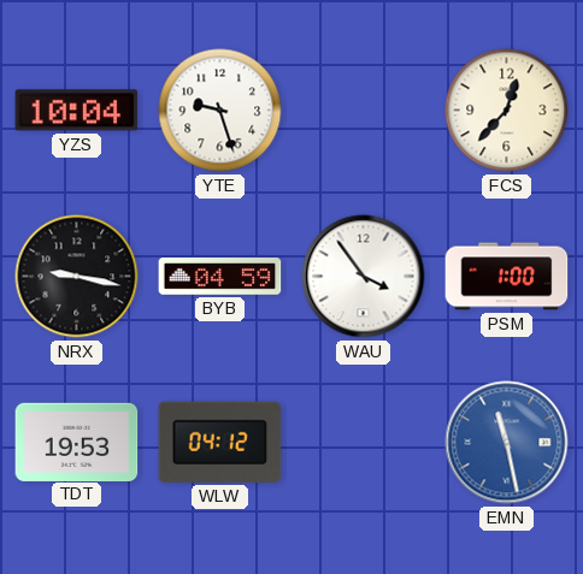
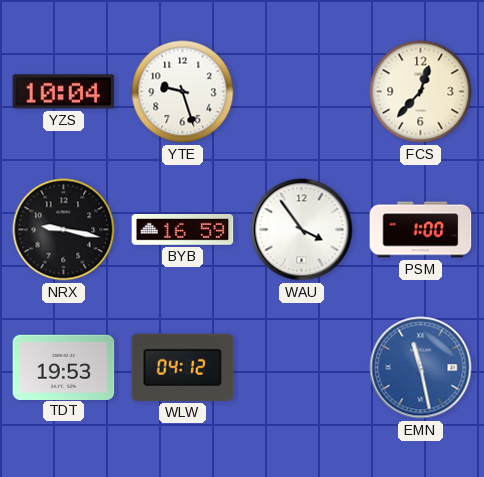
BYB: 04:59 -> 16:59 (183, 230)
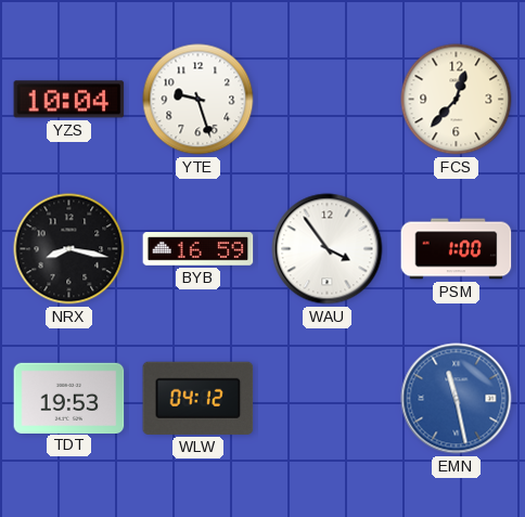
NRX: 9:17 -> 8:17 (69, 249)
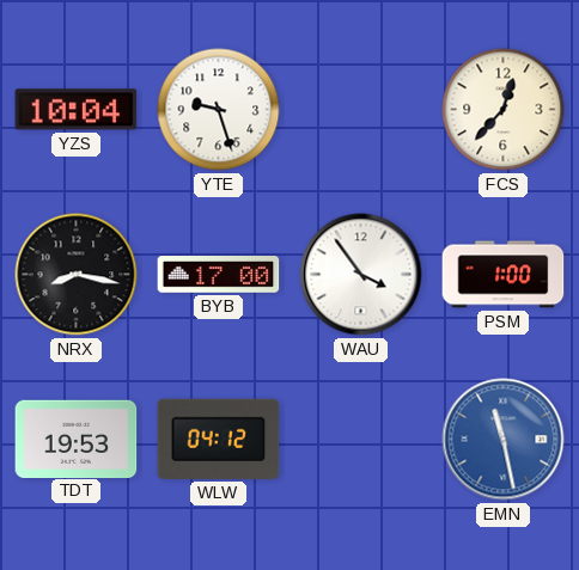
BYB: 16:59 -> 17:00 (219, 275)
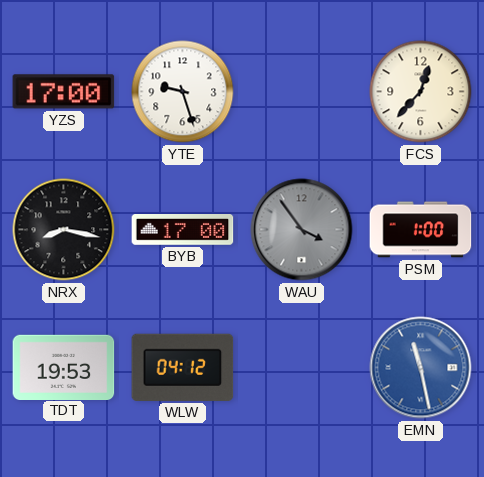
YZS: 10:04 -> 17:00 (64, 92)
WAU dial: white -> grey (302, 230)
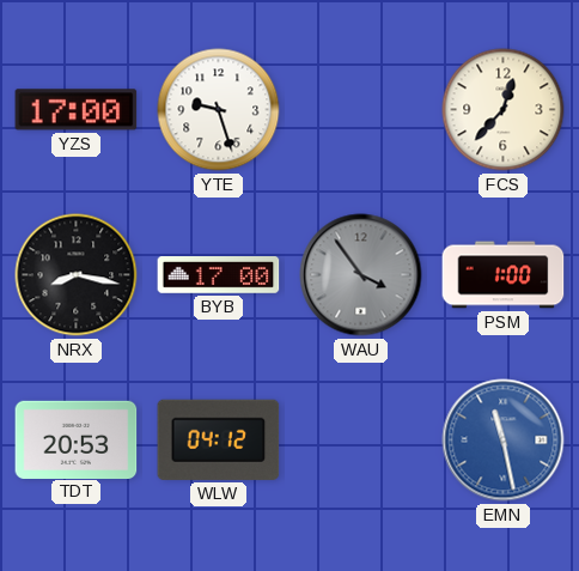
TDT: 19:53 -> 20:53 (77, 439)
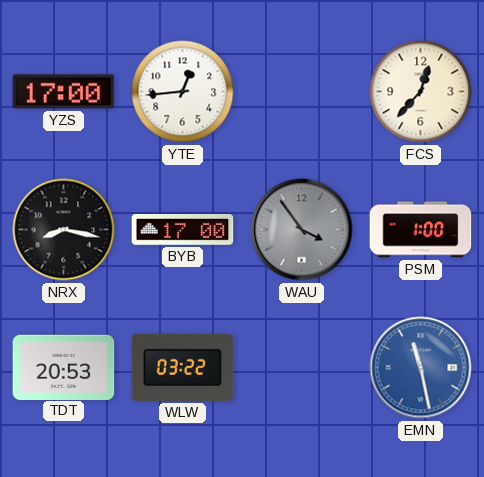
YTE: 9:27 -> 12:44 (183, 92)
WLW: 04:12 -> 03:22 (183, 367)
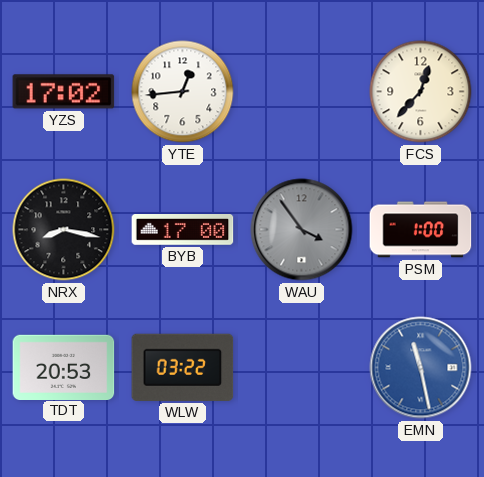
YZS: 17:00 -> 17:02 (64, 92)
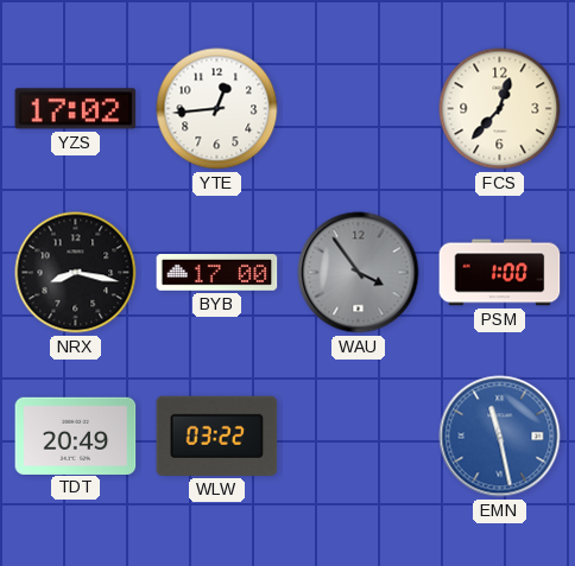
TDT: 20:53 -> 20:49 (76, 435)
